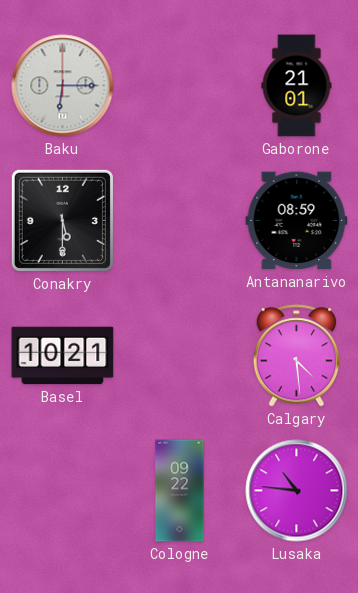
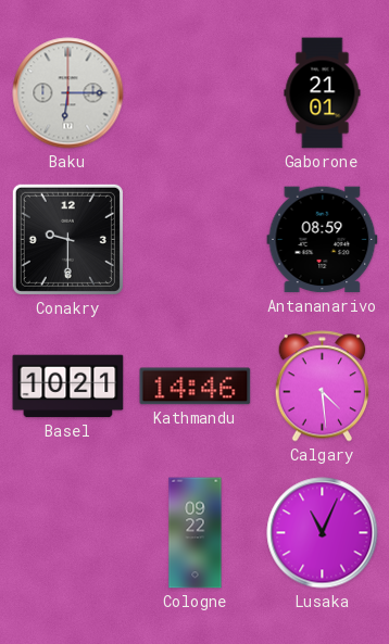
Conakry: 5:30 -> 9:30 (67, 239)
Kathmandu: none -> 14:46 (196, 387)
Lusaka: 10:46 -> 11:04 (323, 533)
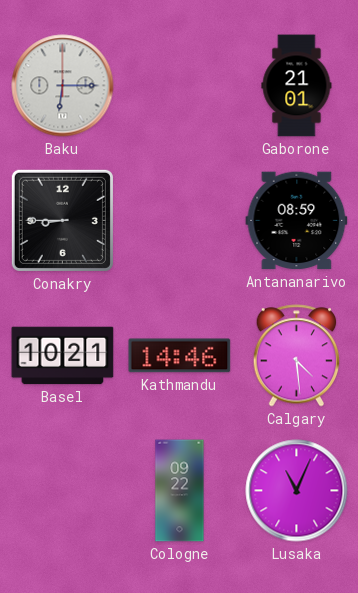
Conakry: 9:30 -> 8:45 (62, 220)
